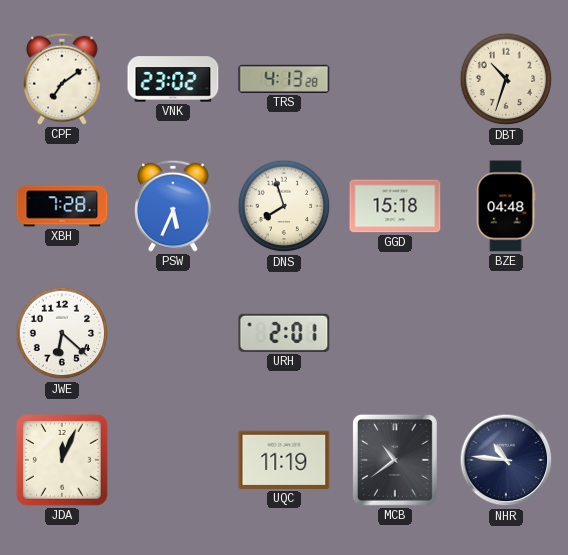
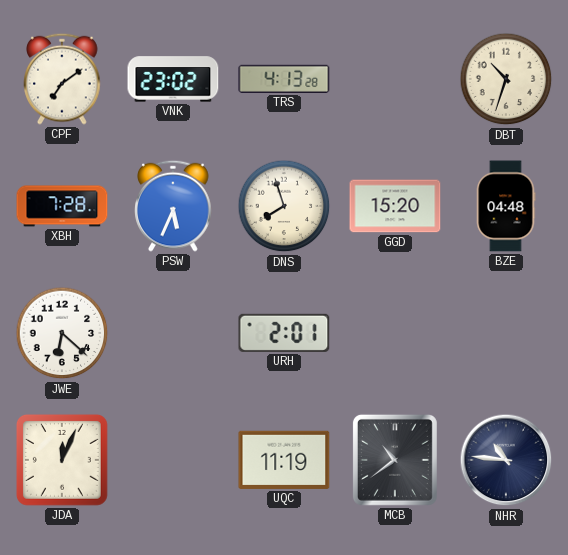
GGD: 15:18 -> 15:20 (395, 206)
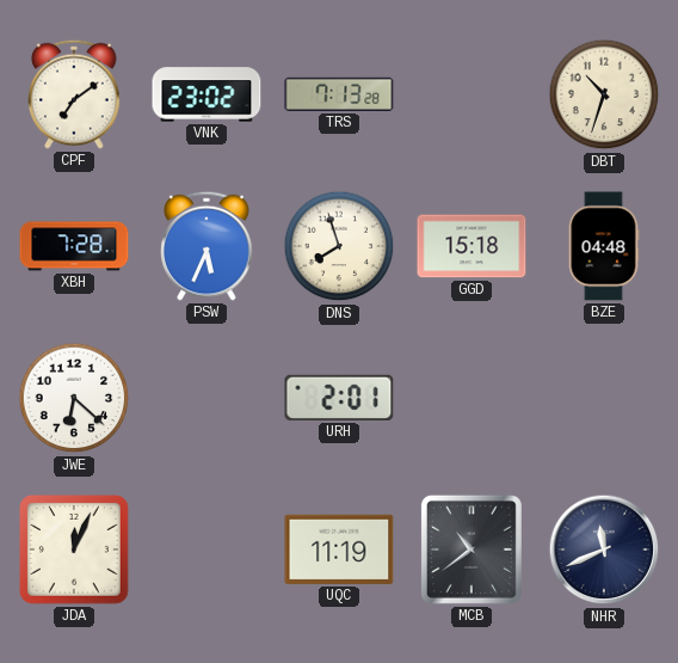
TRS: 4:13 -> 7:13 (339, 94)
GGD: 15:20 -> 15:18 (471, 246)
NHR: 10:46 -> 11:41 (604, 550)
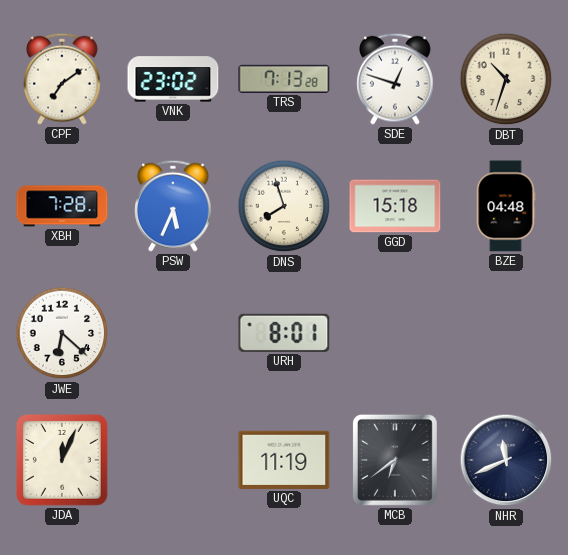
SDE: none -> 12:48 (395, 79)
URH: 2:01 -> 8:01 (284, 333)
MCB: 10:39 -> 6:39 (395, 460)
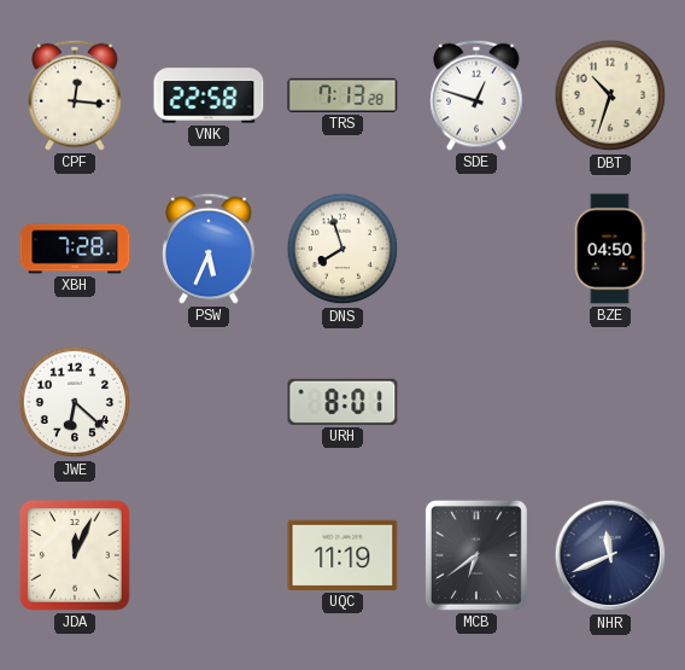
CPF: 7:09 -> 12:16 (75, 95)
VNK: 23:02 -> 22:58 (209, 95)
GGD: 15:18 -> none (395, 206)
BZE: 04:48 -> 04:50 (610, 249)
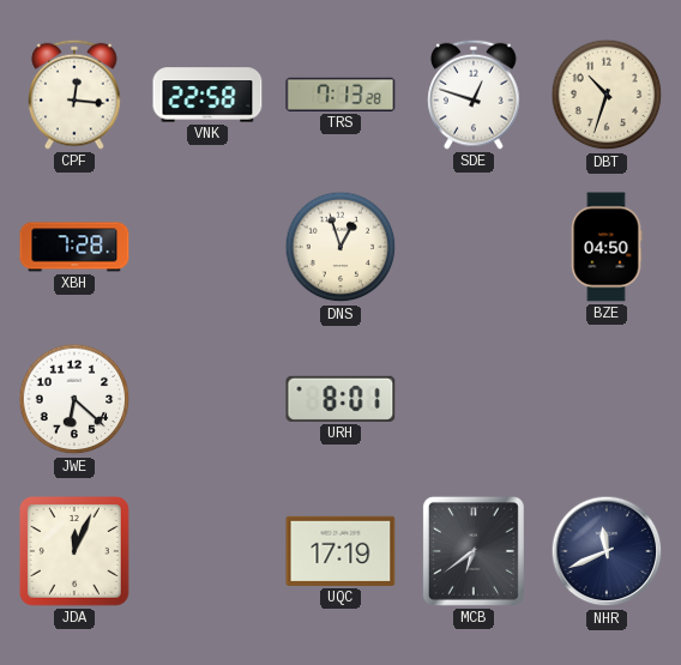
PSW: 5:34 -> none (209, 249)
DNS: 7:57 -> 12:57 (340, 247)
UQC: 11:19 -> 17:19 (340, 551)
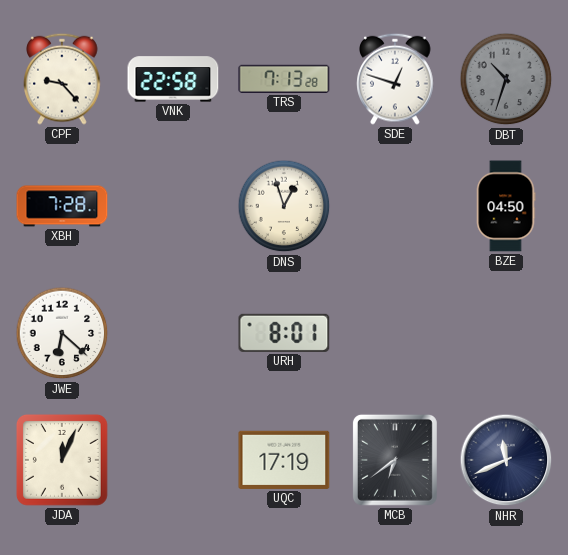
CPF: 12:16 -> 9:23 (62, 79)
DBT dial: cream -> grey (506, 79)
